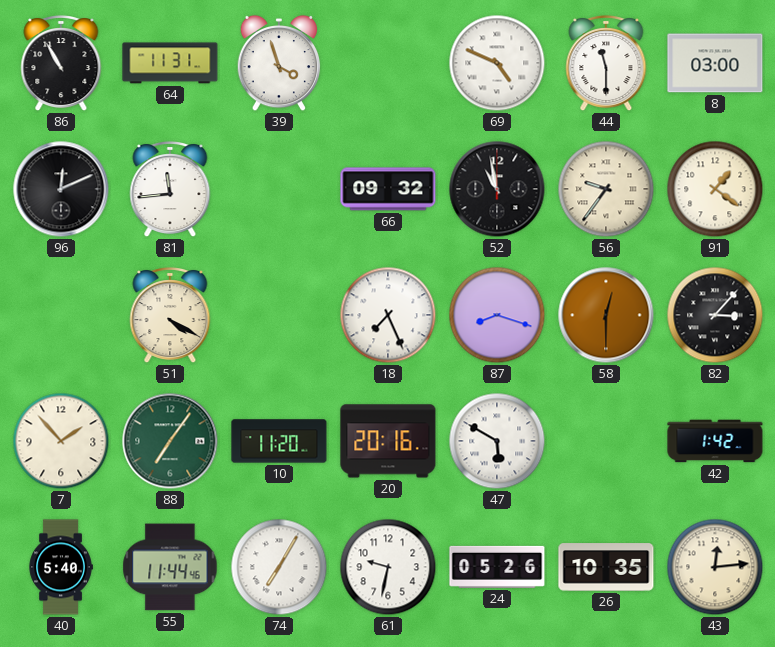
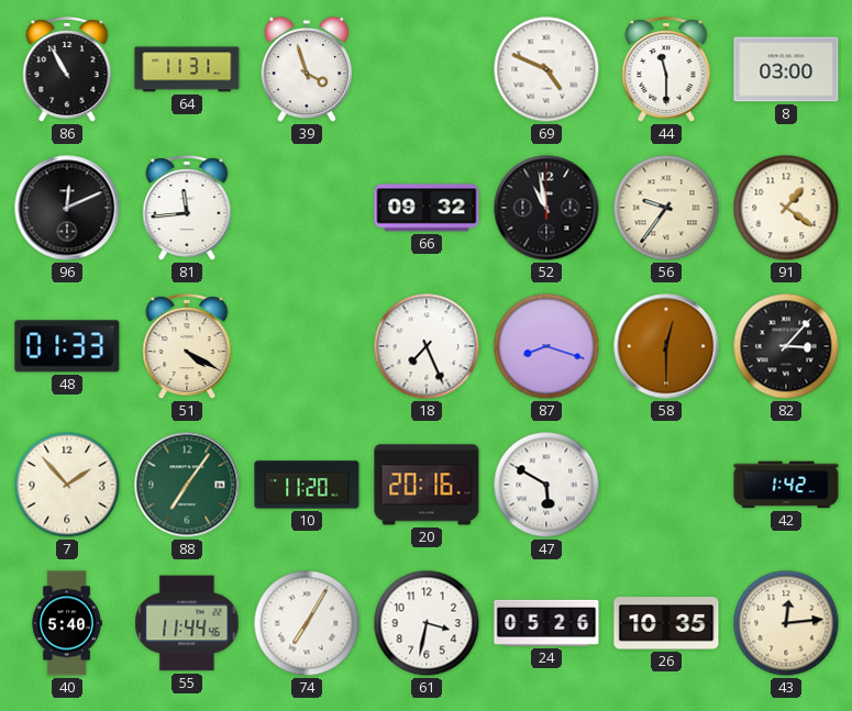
48: none -> 01:33 (67, 346)
61: 9:32 -> 3:32 (427, 623)
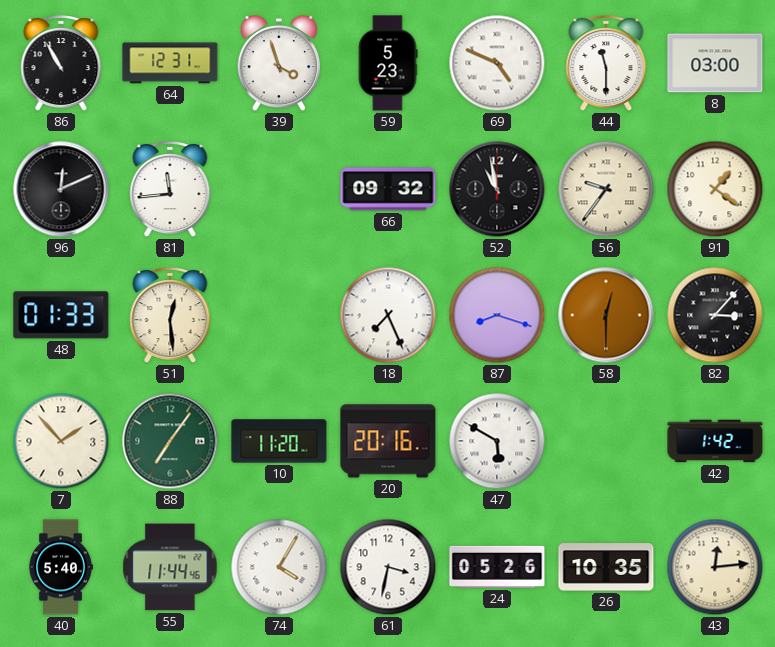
64: 11:31 -> 12:31 (170, 63)
59: none -> 5:23 (388, 63)
51: 4:20 -> 12:29 (170, 316)
74: 7:05 -> 4:05 (279, 567)
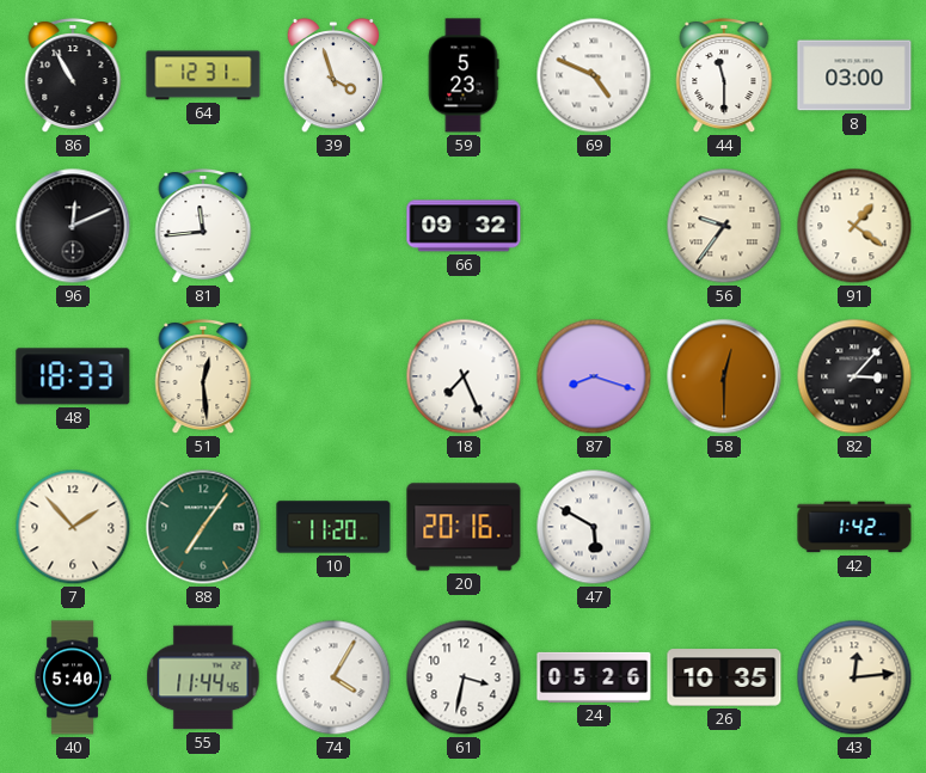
52: 10:58 -> none (497, 189)
48: 01:33 -> 18:33 (73, 376)
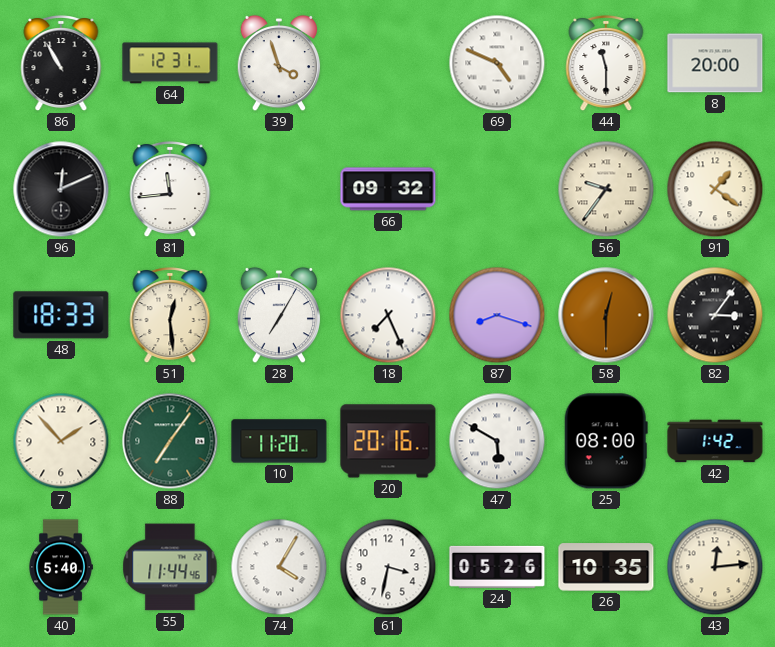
59: 5:23 -> none (464, 75)
8: 03:00 -> 20:00 (715, 63)
28: none -> 7:05 (279, 315)
82: 3:07 -> 3:06 (715, 315)
25: none -> 08:00 (606, 441)
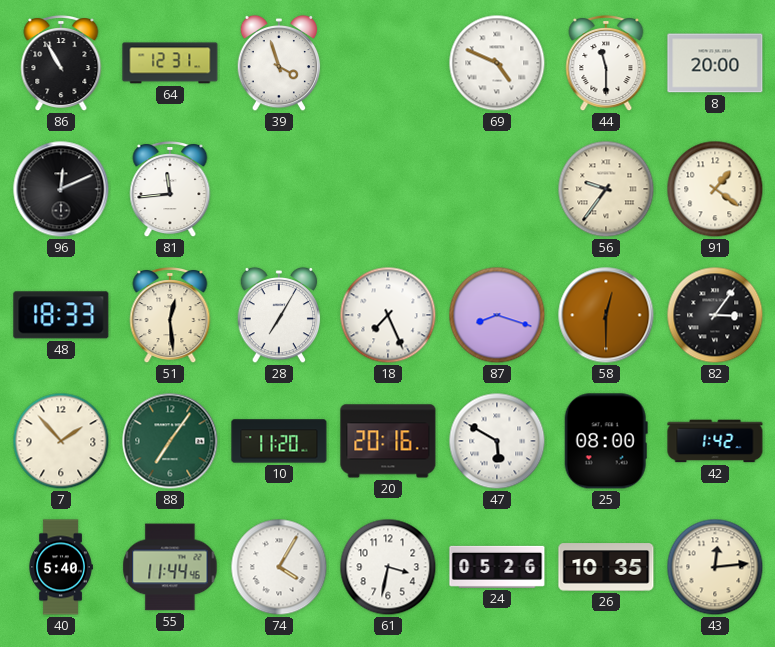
66: 09:32 -> none (388, 189)
